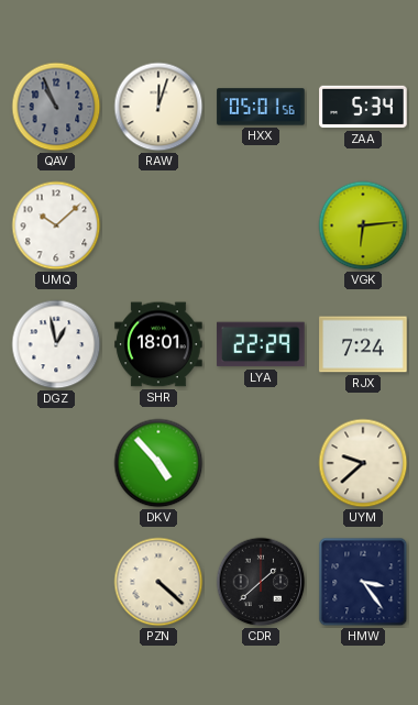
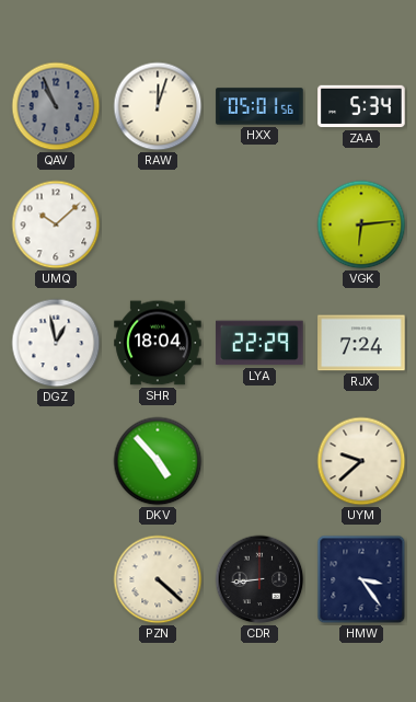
SHR: 18:01 -> 18:04 (158, 343)
CDR: 1:38 -> 8:44 (259, 579)
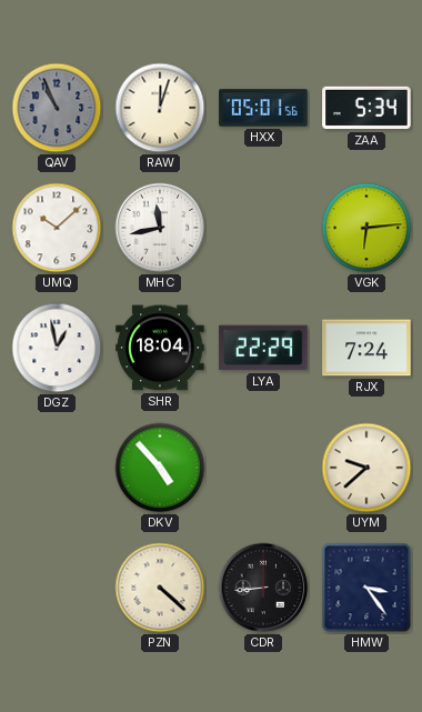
MHC: none -> 11:43 (160, 228)
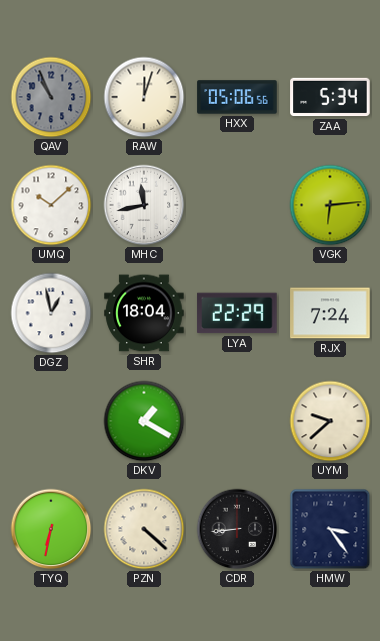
HXX: 05:01 -> 05:06 (237, 97)
DKV: 4:53 -> 1:20 (144, 421)
TYQ: none -> 6:32 (51, 529)
